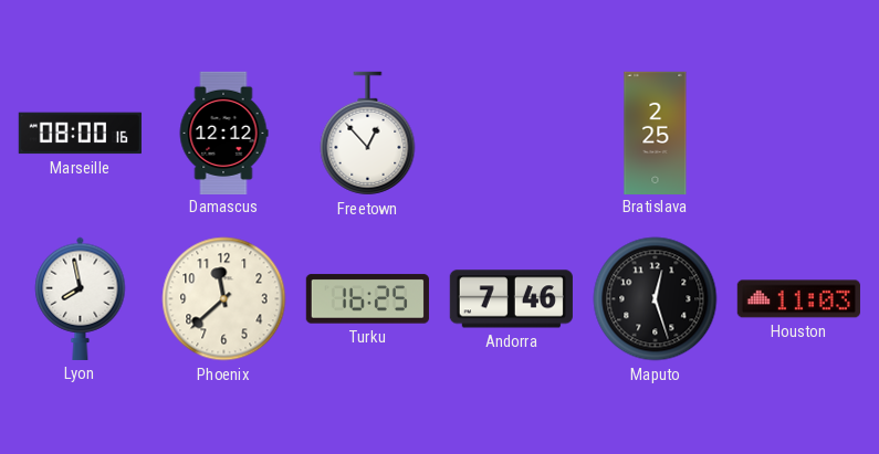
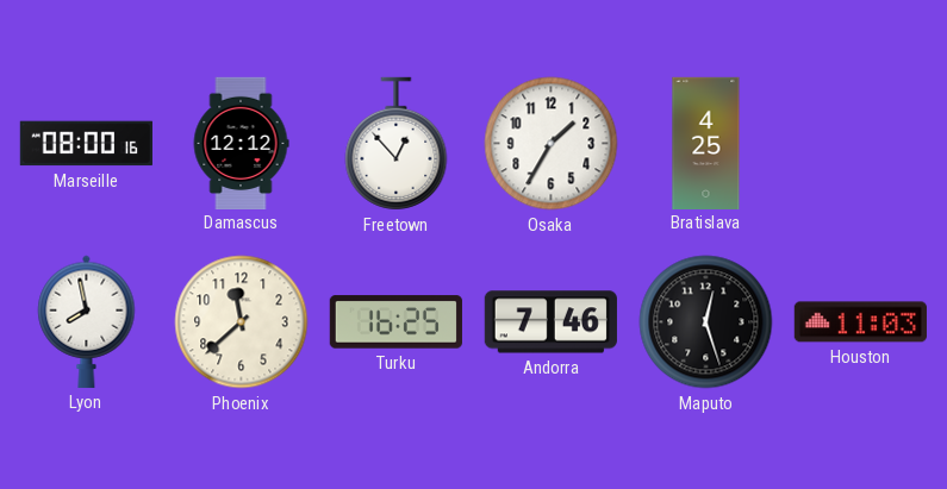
Osaka: none -> 1:35 (552, 144)
Bratislava: 2:25 -> 4:25 (706, 143)
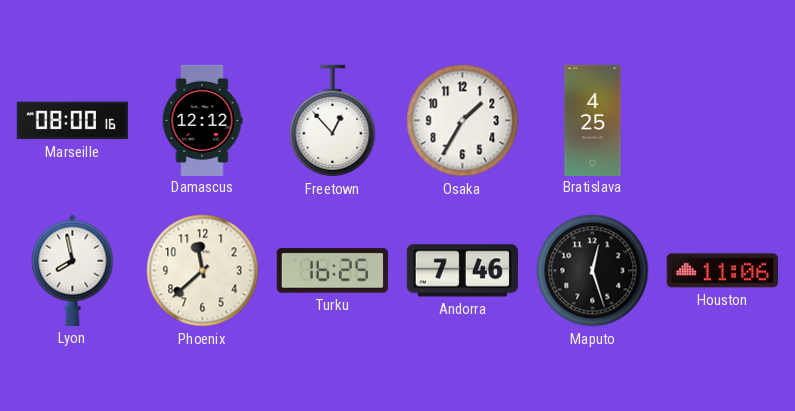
Houston: 11:03 -> 11:06 (722, 271)
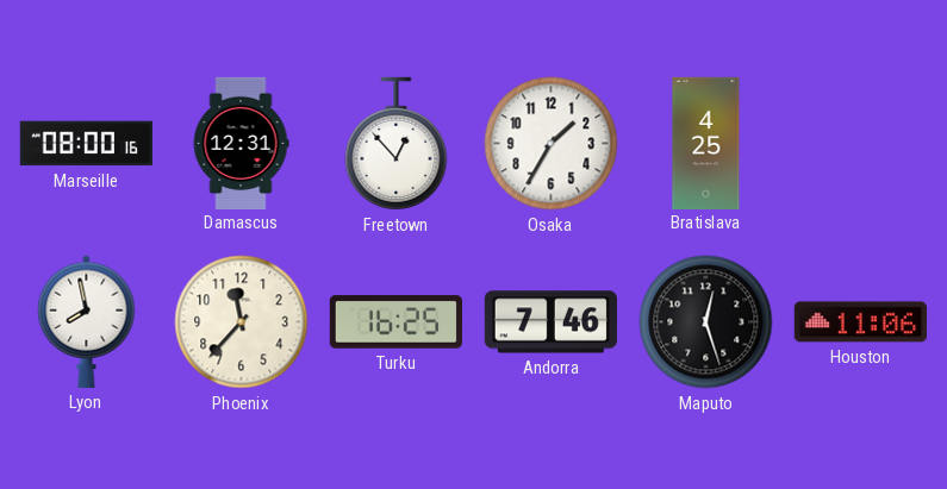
Damascus: 12:12 -> 12:31 (241, 143)
Phoenix: 11:38 -> 11:37 (242, 322)
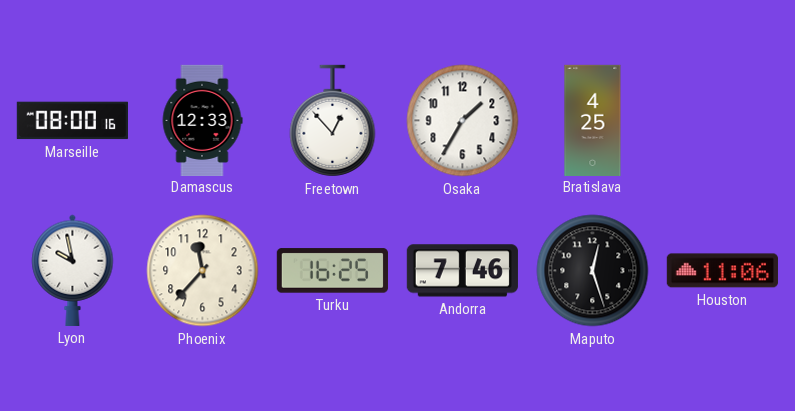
Damascus: 12:31 -> 12:33 (202, 120)
Lyon: 7:58 -> 9:58 (73, 270)
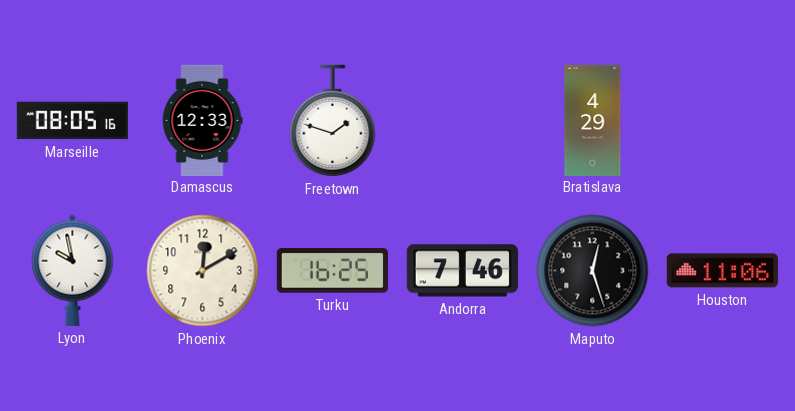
Marseille: 08:00 -> 08:05 (72, 121)
Freetown: 12:53 -> 1:48 (333, 121)
Osaka: 1:35 -> none (463, 121)
Bratislava: 4:25 -> 4:29 (593, 120)
Phoenix: 11:37 -> 12:10 (203, 271)
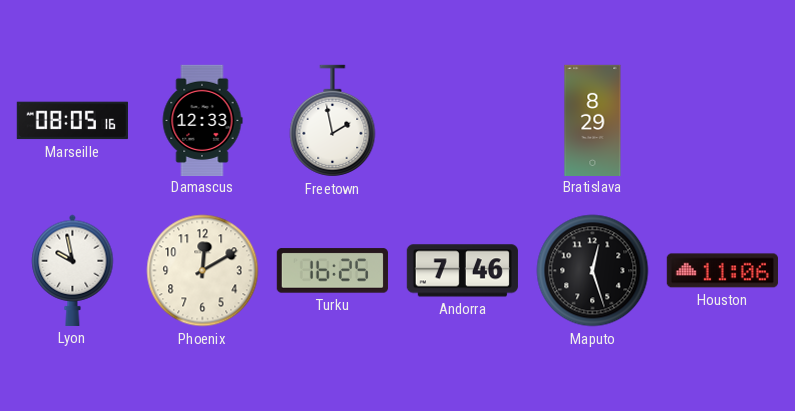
Freetown: 1:48 -> 1:58 (333, 121)
Bratislava: 4:29 -> 8:29 (593, 120)
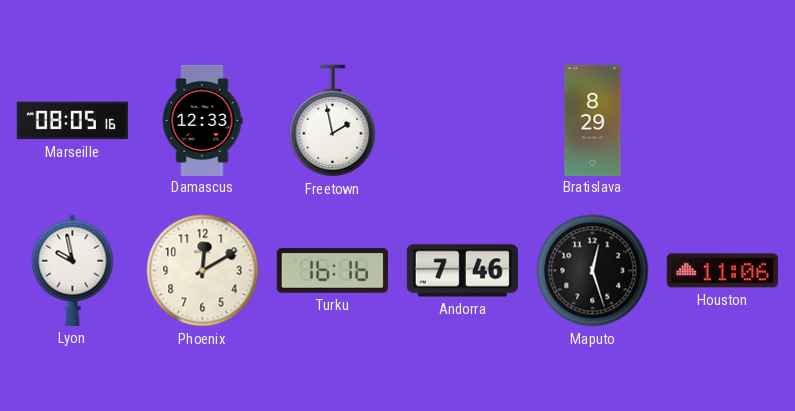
Turku: 16:25 -> 16:16 (332, 271)
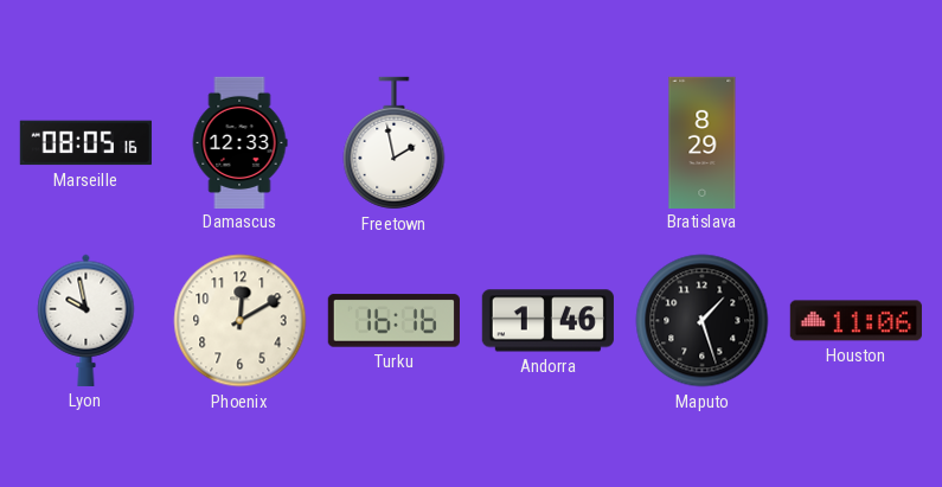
Andorra: 7:46 -> 1:46 (547, 321)
Maputo: 12:27 -> 1:27 (703, 321)
